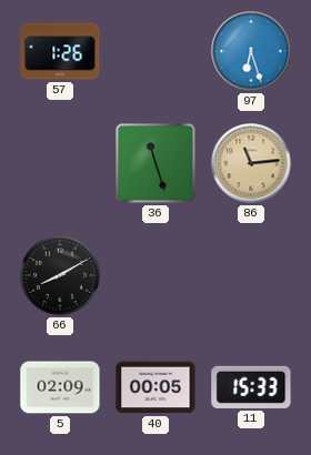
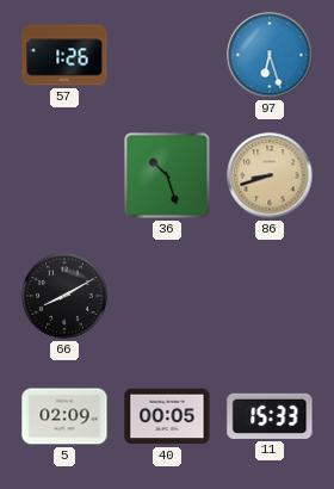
36: 11:27 -> 10:27 (167, 175)
86: 11:14 -> 8:42 (270, 175)
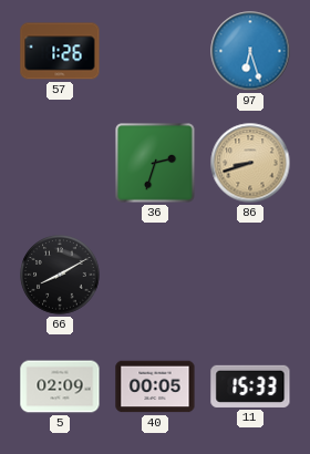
36: 10:27 -> 2:33 (155, 163)
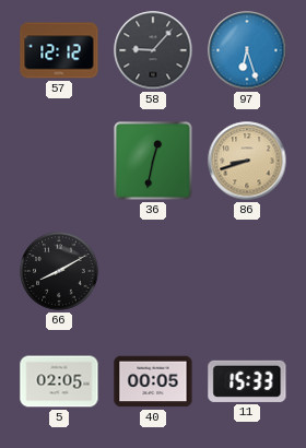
57: 1:26 -> 12:12 (59, 50)
58: none -> 9:07 (153, 50)
36: 2:33 -> 12:32 (153, 161)
5: 02:09 -> 02:05 (59, 381)
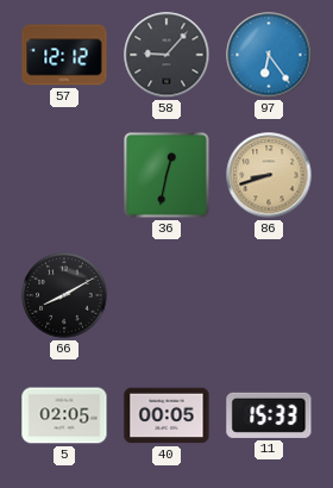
97: 6:27 -> 6:24 (269, 55)
